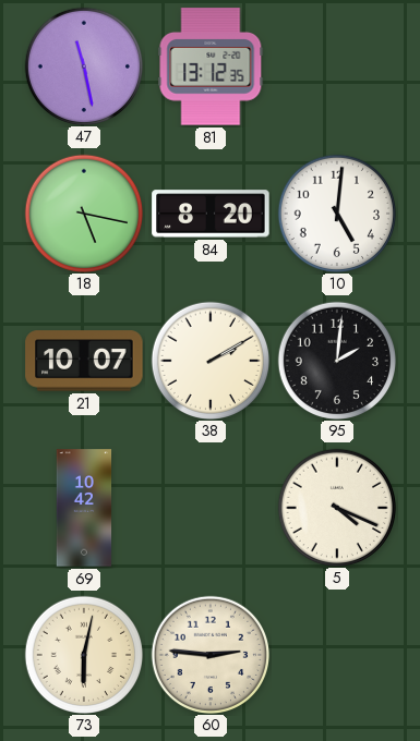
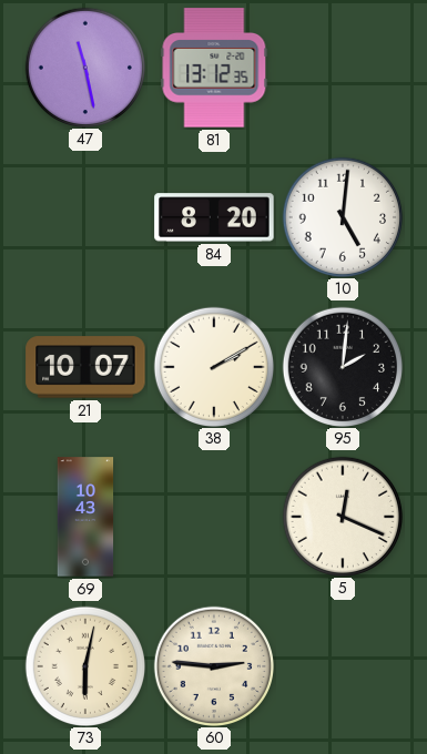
18: 5:17 -> none (83, 212)
69: 10:42 -> 10:43 (85, 517)
5: 4:19 -> 12:19 (342, 516)
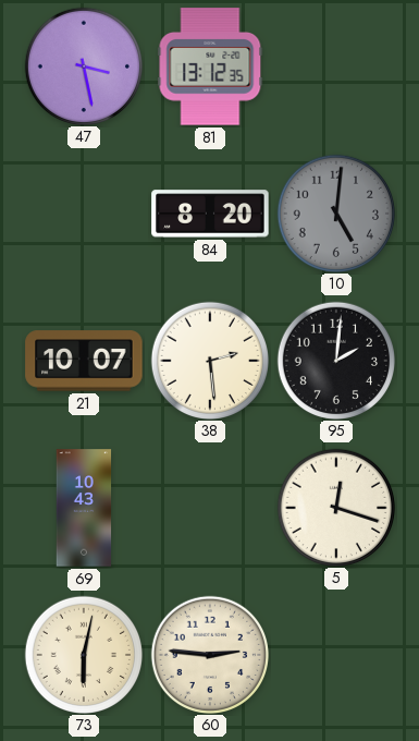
47: 11:28 -> 3:28 (83, 65)
10 dial: white -> grey (335, 212)
38: 2:10 -> 2:29 (209, 360)
5: 12:19 -> 12:18 (335, 507)
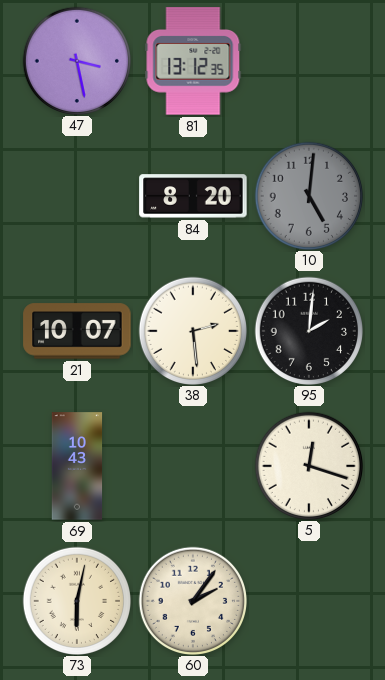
60: 2:46 -> 2:06 (192, 600)
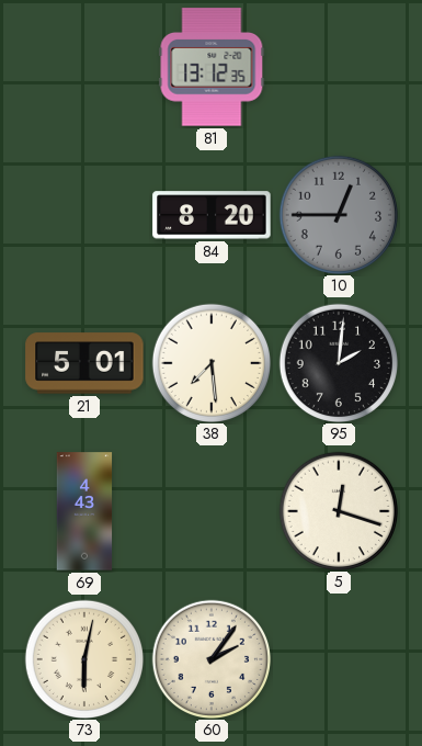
47: 3:28 -> none (76, 60)
10: 5:01 -> 12:45 (338, 214)
21: 10:07 -> 5:01 (84, 363)
38: 2:29 -> 7:29 (210, 362)
69: 10:43 -> 4:43 (84, 511)
